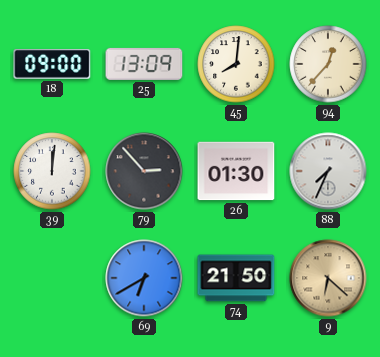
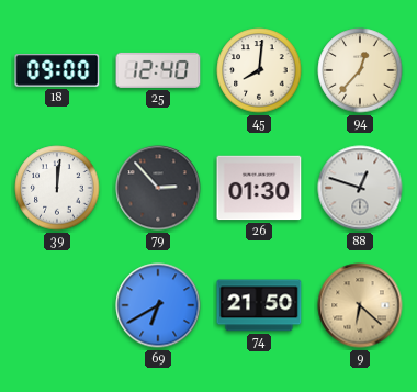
25: 13:09 -> 12:40 (158, 70)
88: 7:34 -> 12:48 (360, 188)
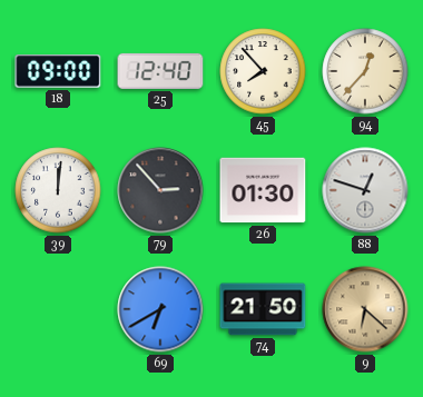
45: 8:01 -> 7:53 (263, 71)
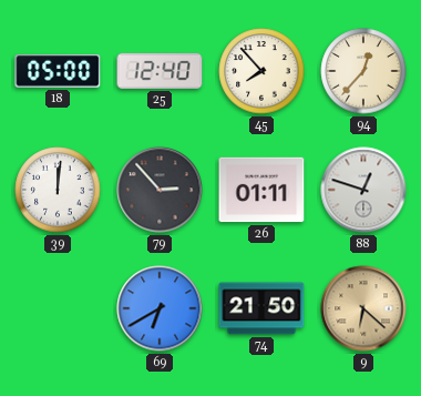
18: 09:00 -> 05:00 (58, 71)
26: 01:30 -> 01:11 (261, 190)
